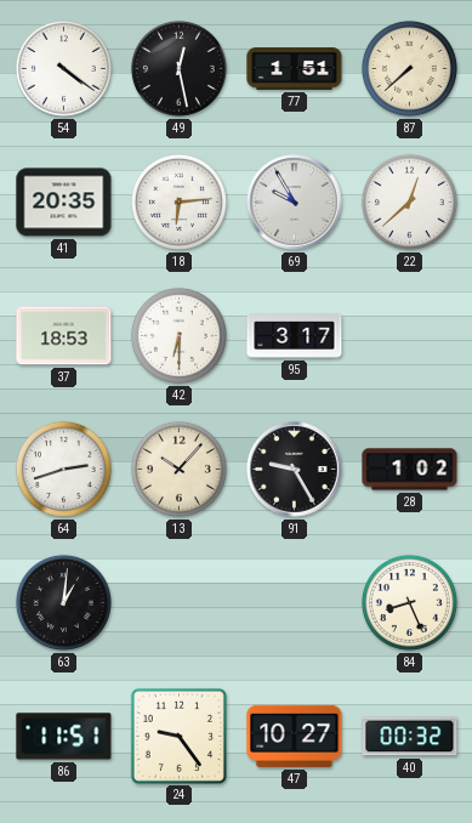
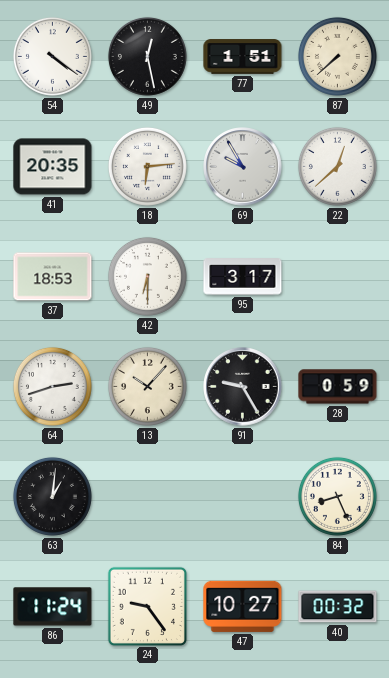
28: 1:02 -> 0:59 (338, 387)
86: 11:51 -> 11:24 (53, 607)
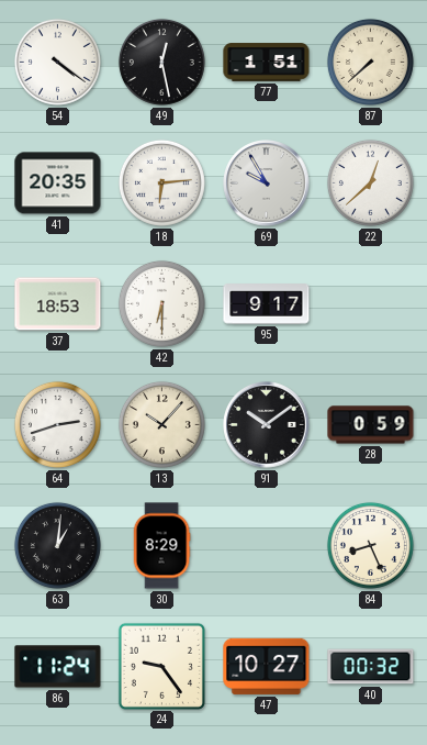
95: 3:17 -> 9:17 (267, 304)
91: 9:25 -> 10:09 (267, 425)
30: none -> 8:29 (161, 546)
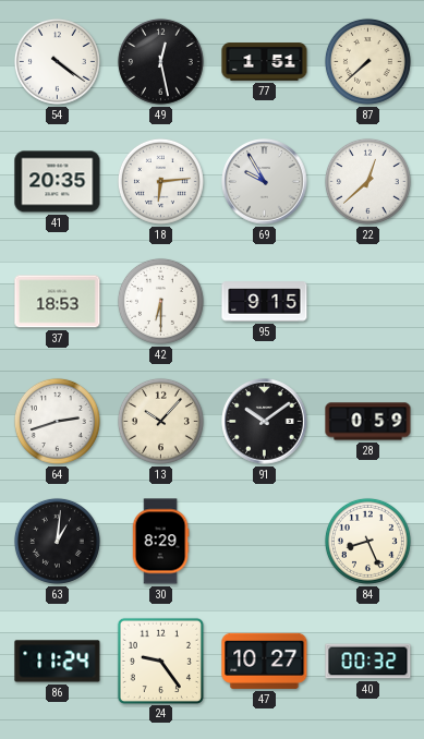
95: 9:17 -> 9:15 (265, 302)
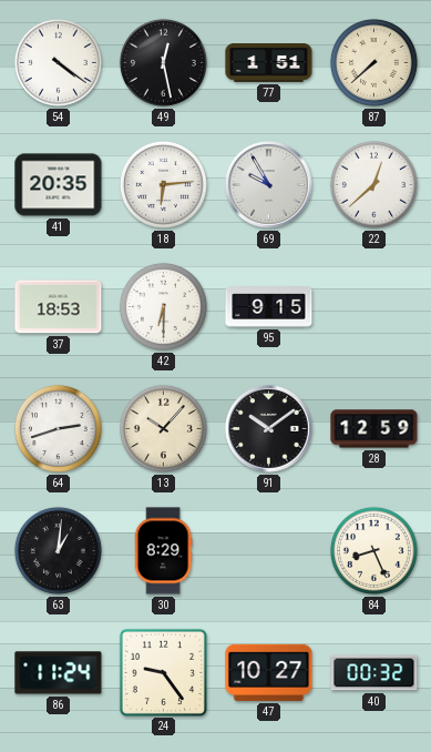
28: 0:59 -> 12:59 (374, 429)
